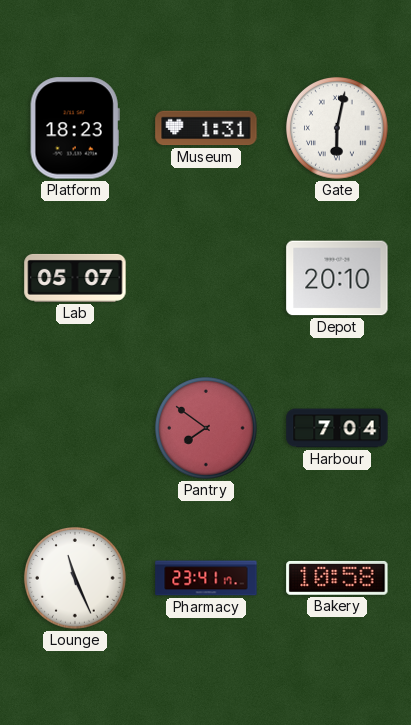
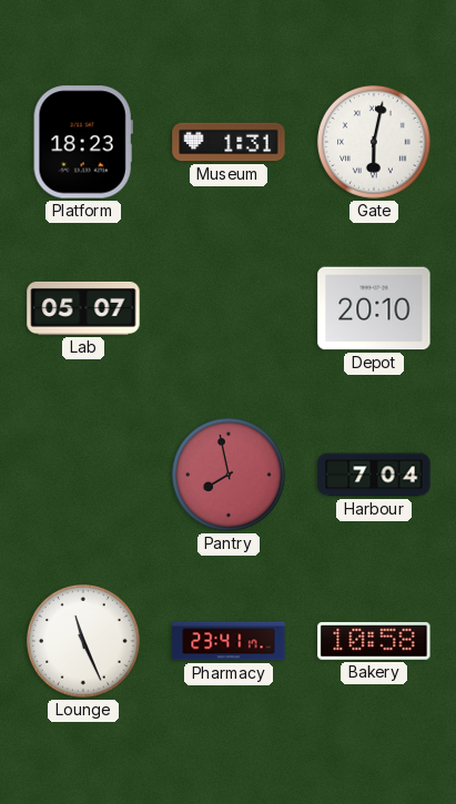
Pantry: 7:51 -> 7:58 (230, 476)
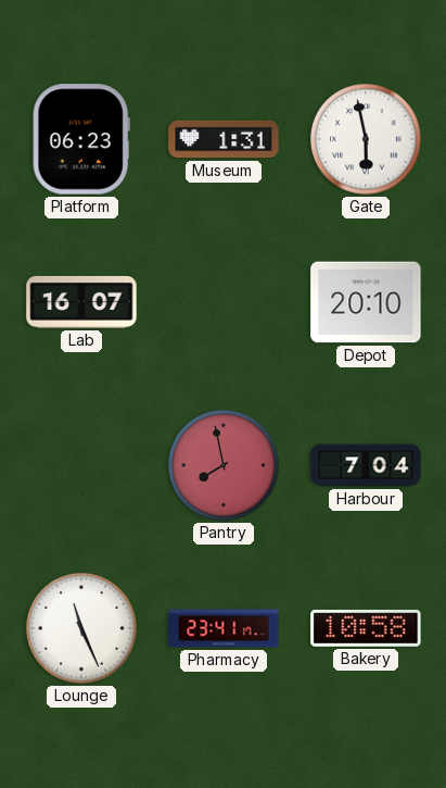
Platform: 18:23 -> 06:23 (81, 139)
Gate: 6:02 -> 5:58 (367, 140)
Lab: 05:07 -> 16:07 (81, 302)
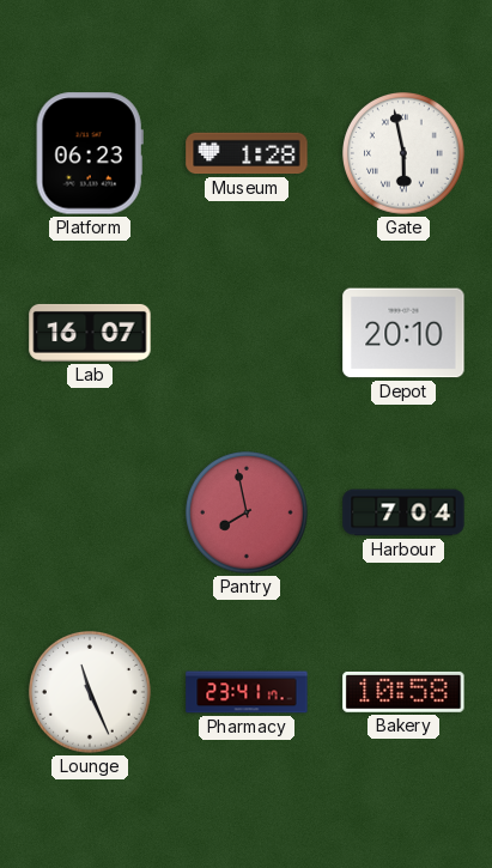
Museum: 1:31 -> 1:28 (247, 153)
